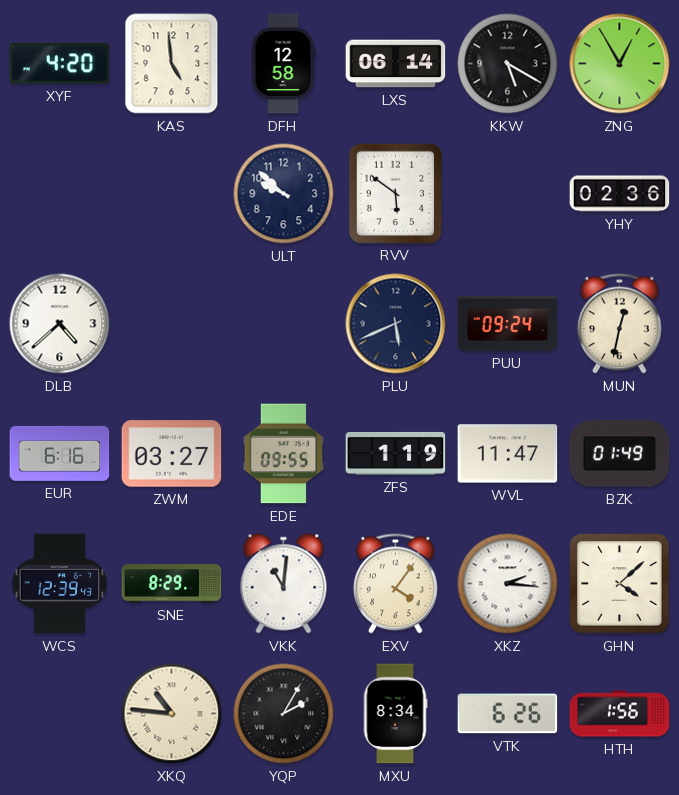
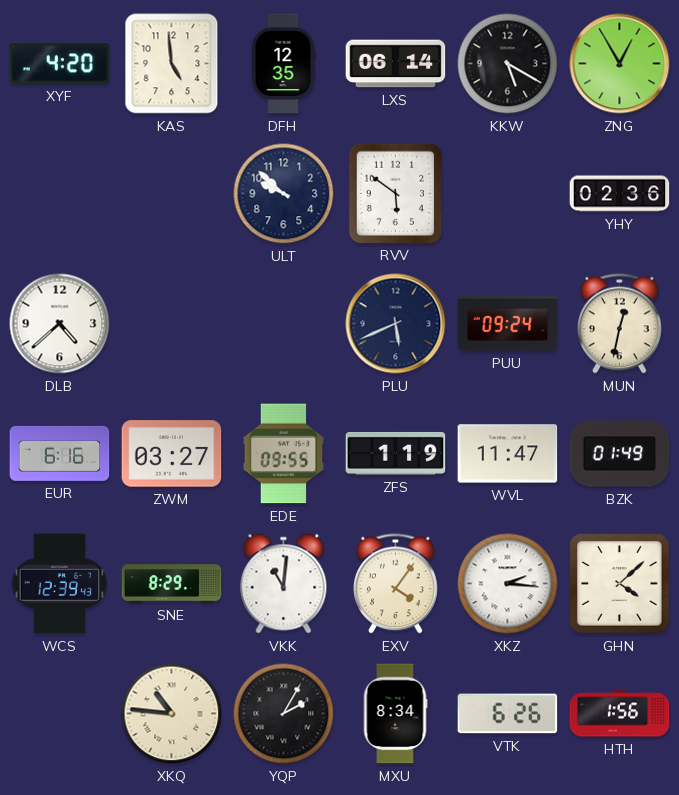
DFH: 12:58 -> 12:35 (283, 64)
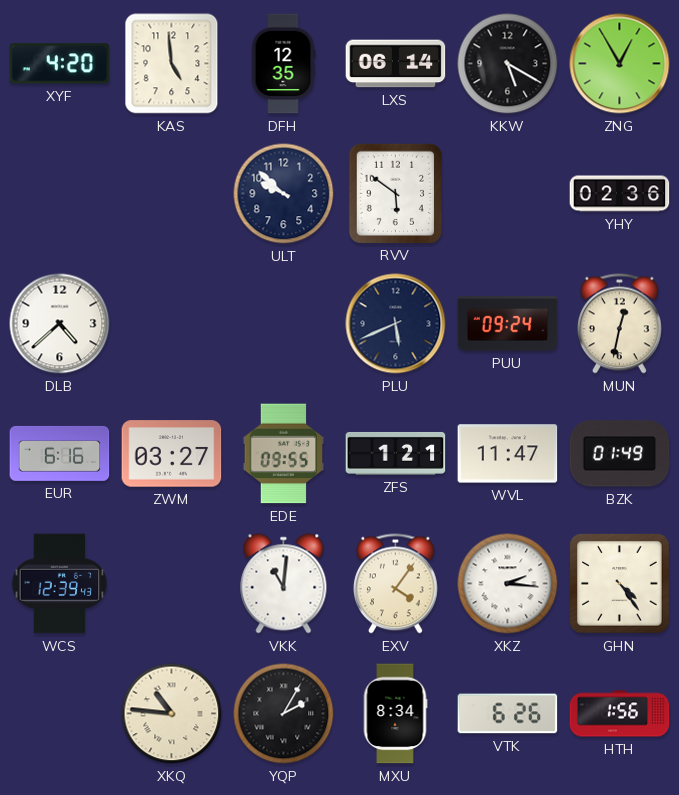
ZFS: 1:19 -> 1:21 (396, 453)
SNE: 8:29 -> none (172, 584)
GHN: 4:08 -> 4:24 (620, 584)
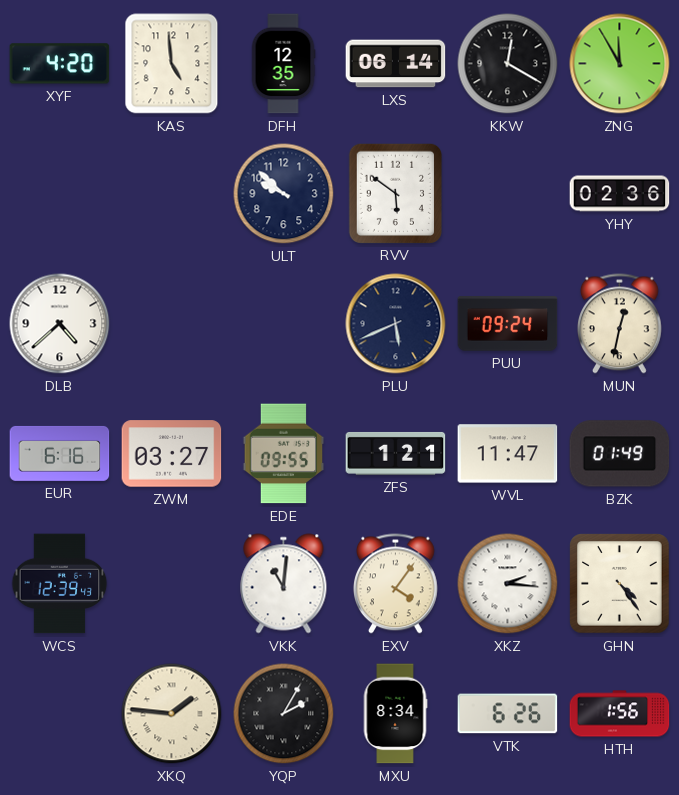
KKW: 5:20 -> 12:20 (508, 64)
ZNG: 12:55 -> 11:55 (620, 64)
XKQ: 10:46 -> 1:46 (172, 714)
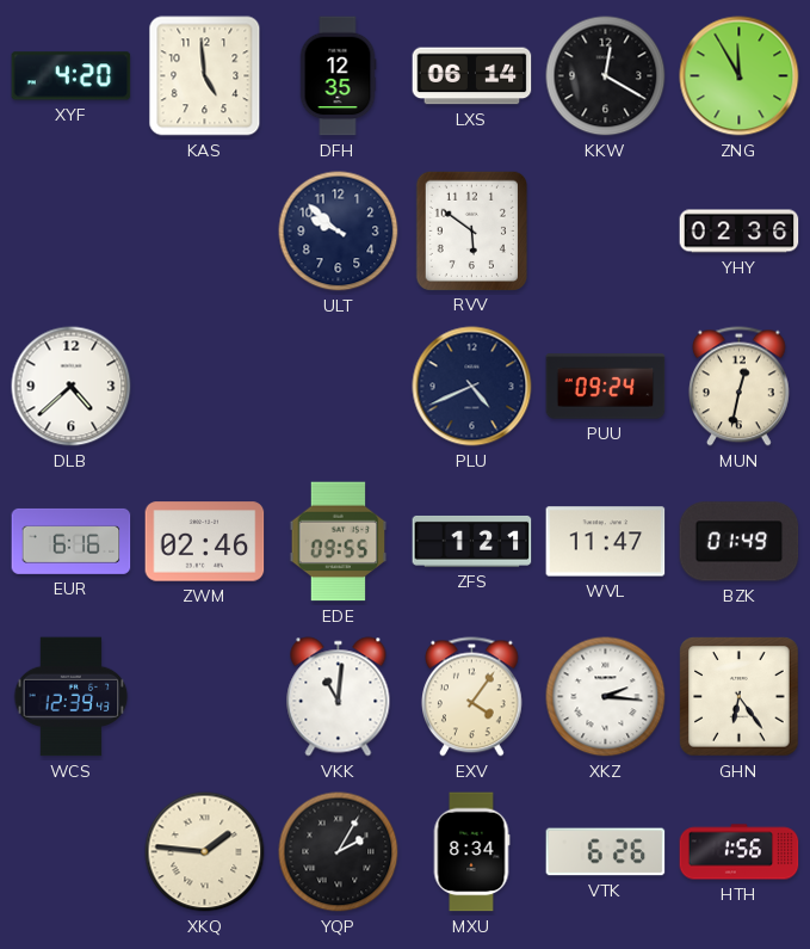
PLU: 5:41 -> 4:41 (472, 387)
ZWM: 03:27 -> 02:46 (205, 542)
GHN: 4:24 -> 6:24 (740, 697)
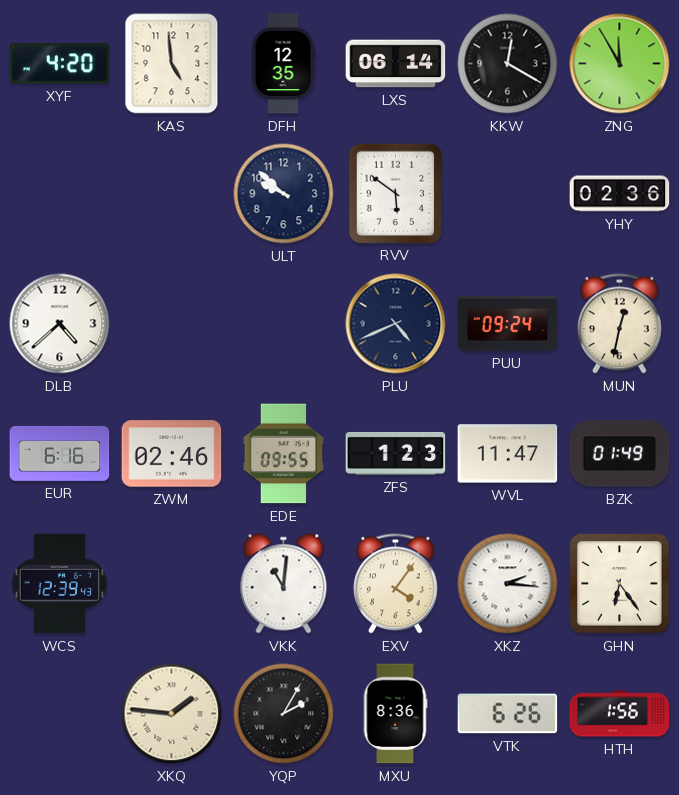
ZFS: 1:21 -> 1:23 (396, 453)
MXU: 8:34 -> 8:36 (395, 714)
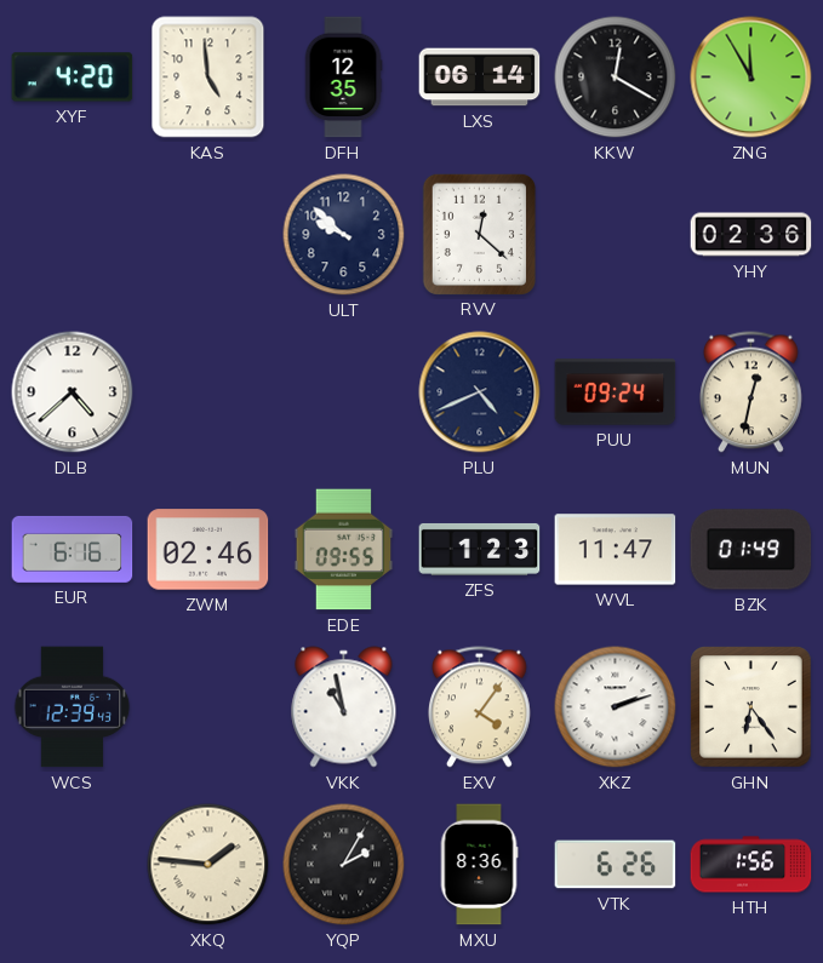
RVV: 5:51 -> 12:22 (479, 234)
VKK: 11:01 -> 10:58 (344, 707)
XKZ: 2:16 -> 2:12 (616, 707)
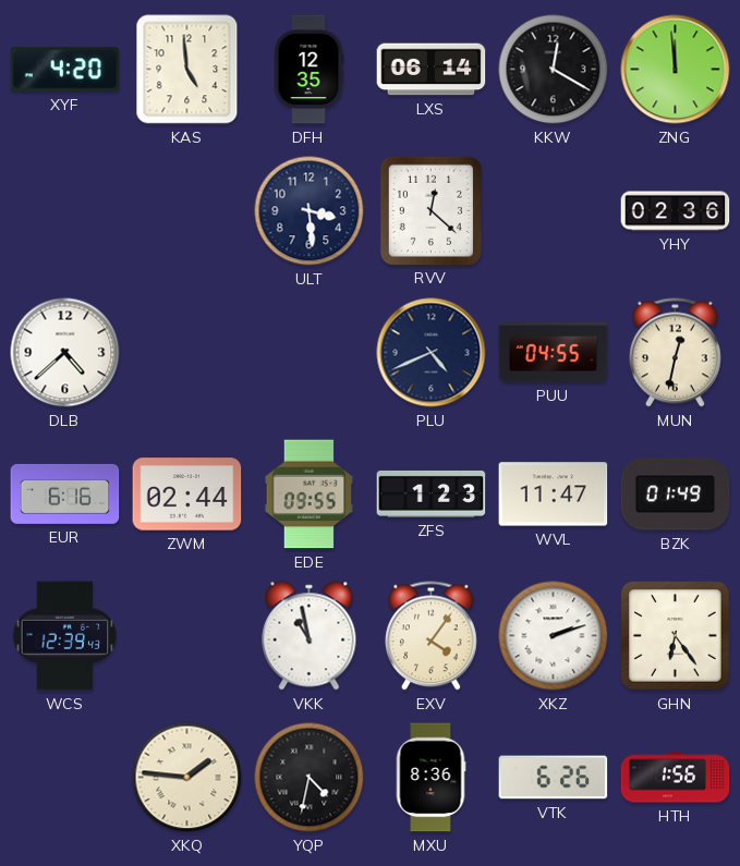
ZNG: 11:55 -> 11:59 (676, 70)
ULT: 9:52 -> 3:29 (310, 211)
PUU: 09:24 -> 04:55 (554, 353)
ZWM: 02:46 -> 02:44 (187, 495)
YQP: 2:05 -> 4:32 (310, 778)
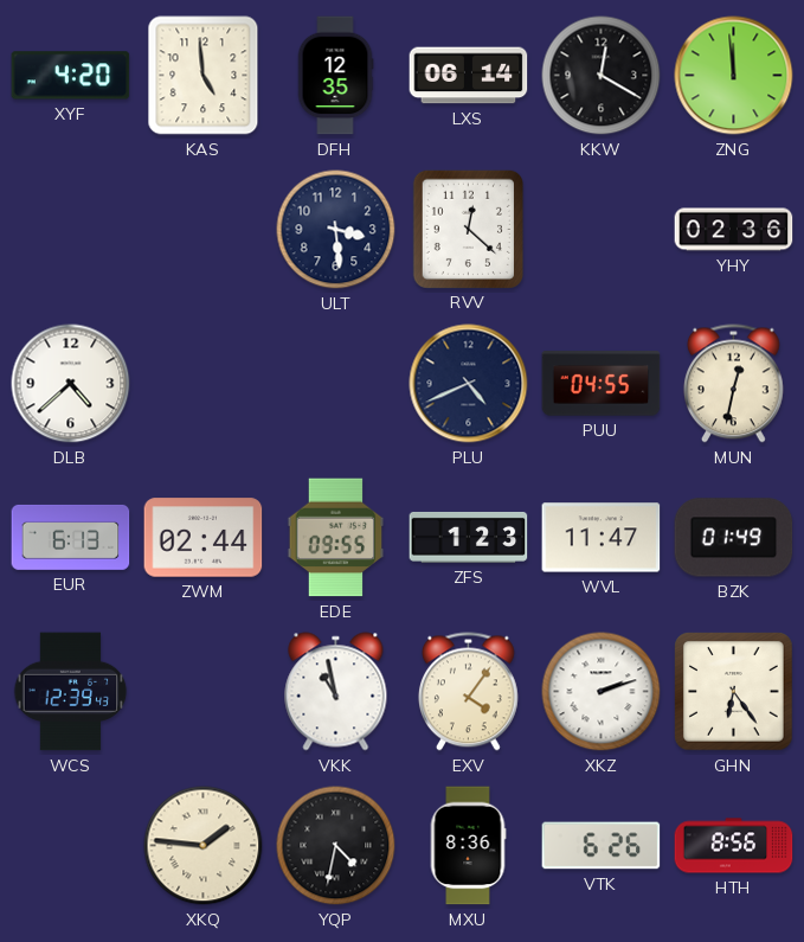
EUR: 6:16 -> 6:13 (71, 537)
HTH: 1:56 -> 8:56 (734, 846)
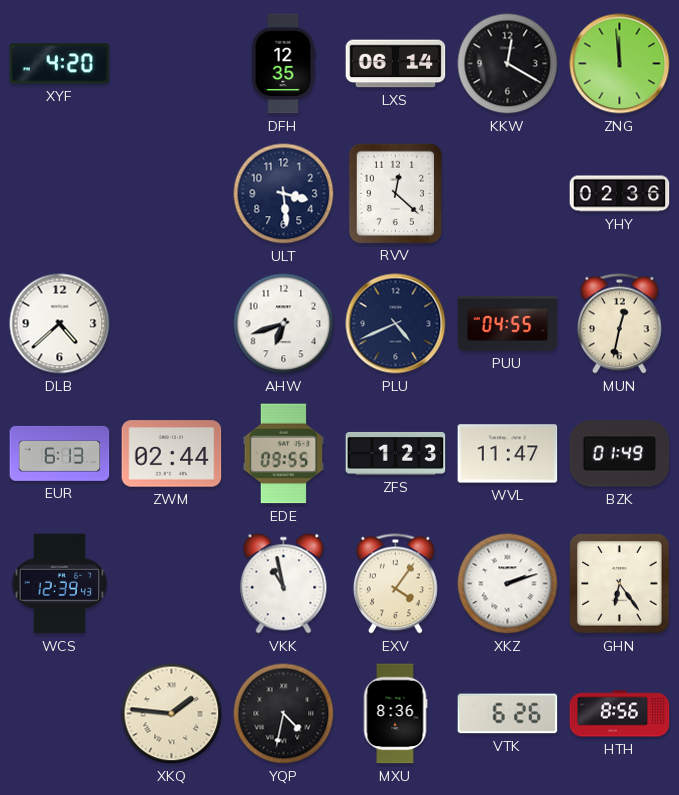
KAS: 4:59 -> none (204, 76)
AHW: none -> 6:42 (284, 324)
